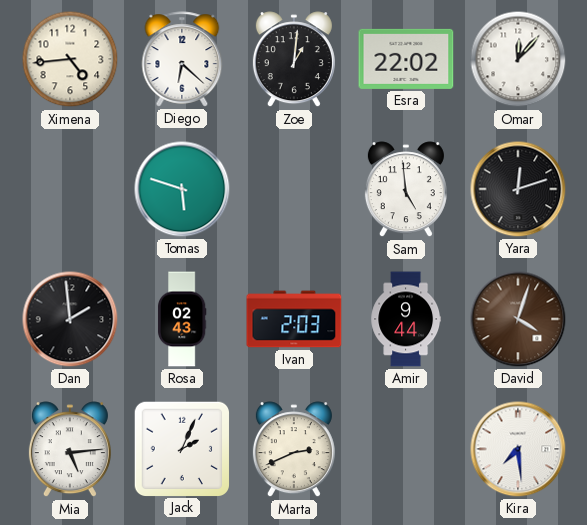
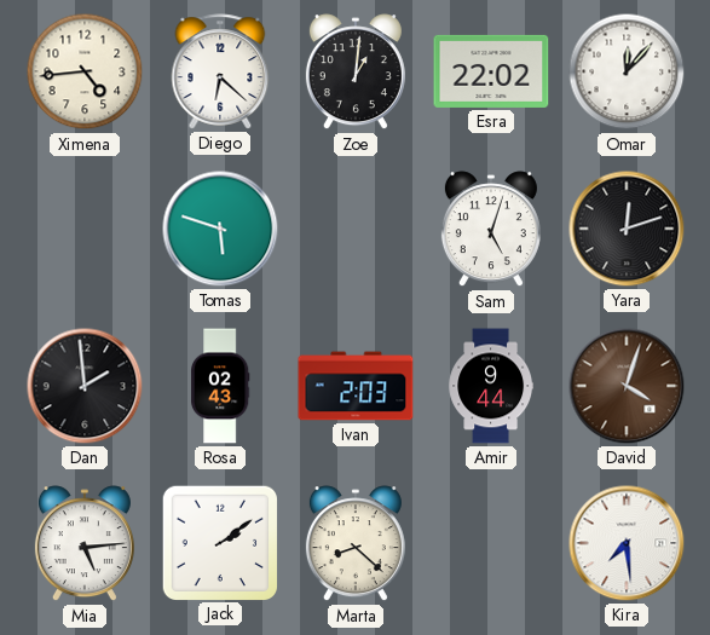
Sam: 4:59 -> 5:03 (491, 230)
Jack: 2:04 -> 2:09 (220, 542)
Marta: 2:41 -> 8:22 (356, 544)
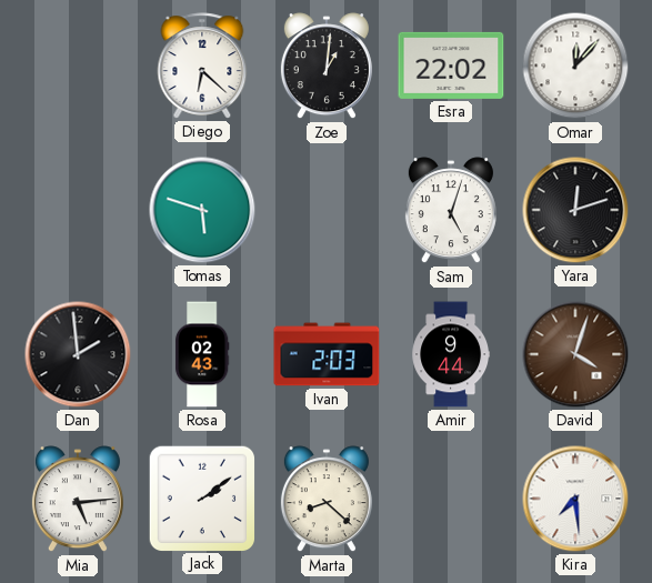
Ximena: 4:44 -> none (85, 71)
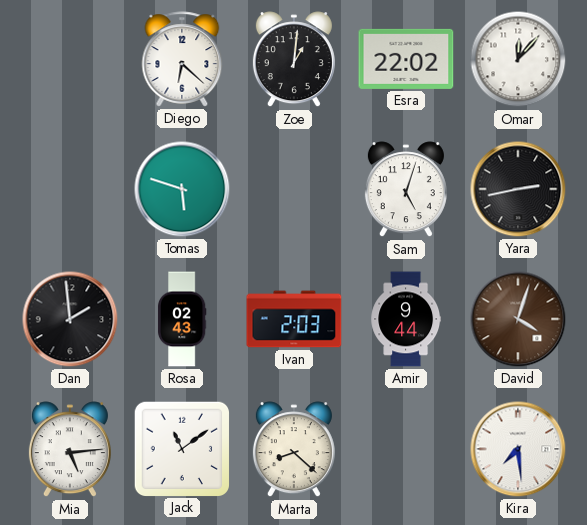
Yara: 12:12 -> 2:43 (518, 189)
Jack: 2:09 -> 11:09 (182, 448)
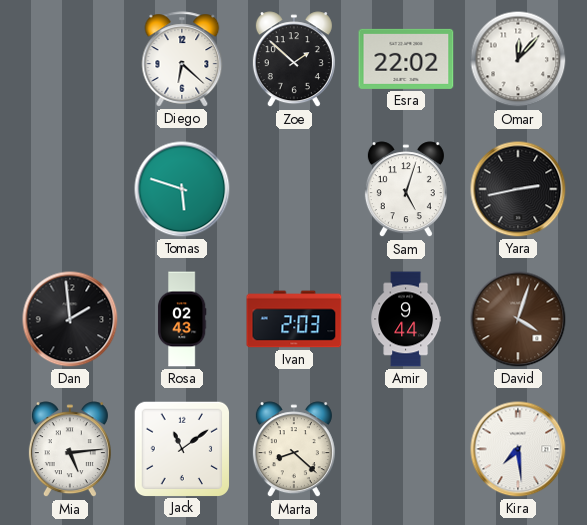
Zoe: 1:01 -> 1:52 (294, 60)
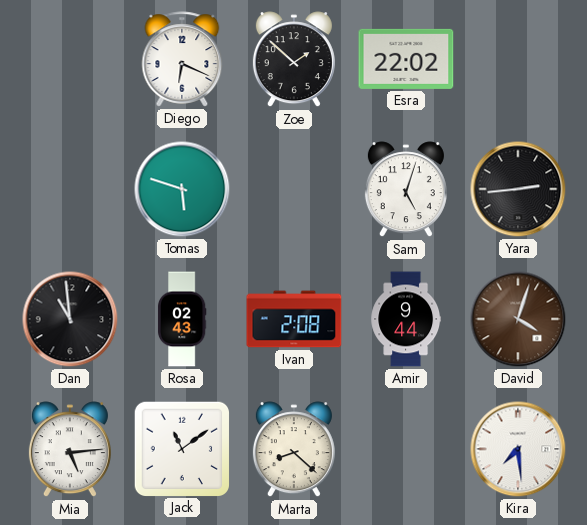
Diego: 6:22 -> 6:19 (182, 59)
Omar: 12:07 -> none (518, 59)
Yara: 2:43 -> 2:44 (518, 189)
Dan: 1:59 -> 10:59 (70, 319)
Ivan: 2:03 -> 2:08 (294, 319)
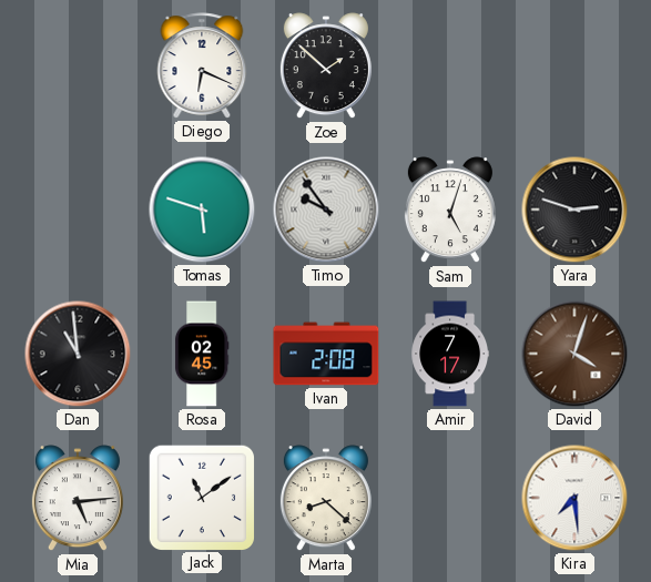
Esra: 22:02 -> none (406, 59)
Timo: none -> 9:54 (326, 210)
Yara: 2:44 -> 2:48 (574, 210)
Rosa: 02:43 -> 02:45 (202, 354)
Amir: 9:44 -> 7:17 (449, 354)
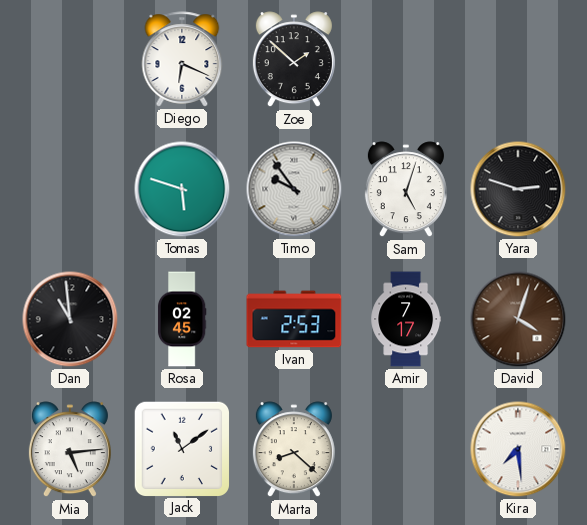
Ivan: 2:08 -> 2:53 (294, 319)
